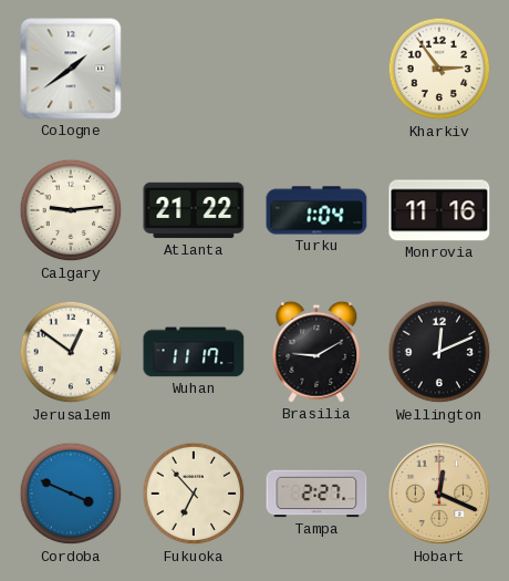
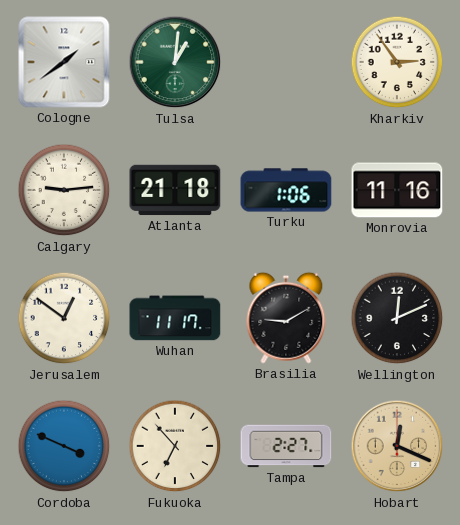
Tulsa: none -> 1:01 (175, 62)
Atlanta: 21:22 -> 21:18 (175, 190)
Turku: 1:04 -> 1:06 (286, 190)
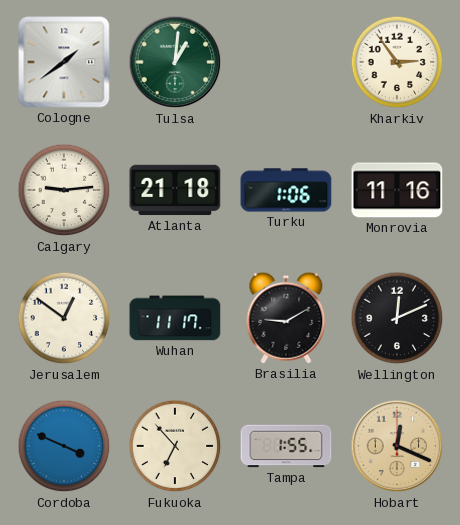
Tampa: 2:27 -> 1:55 (286, 446)
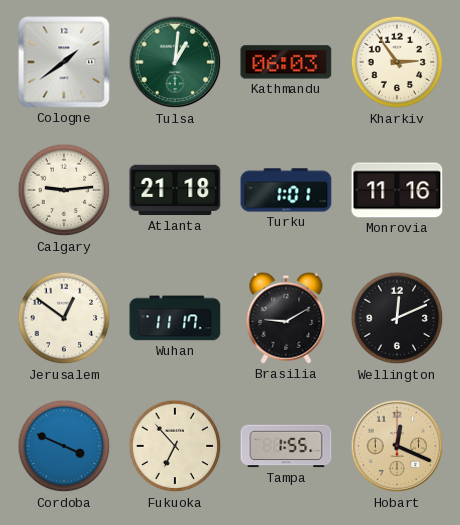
Kathmandu: none -> 06:03 (286, 62)
Turku: 1:06 -> 1:01 (286, 190)
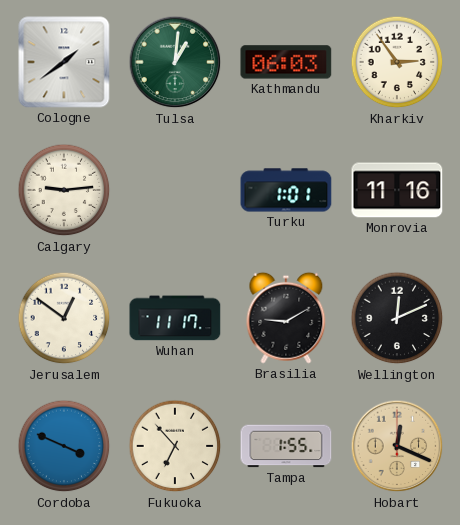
Atlanta: 21:18 -> none (175, 190)
